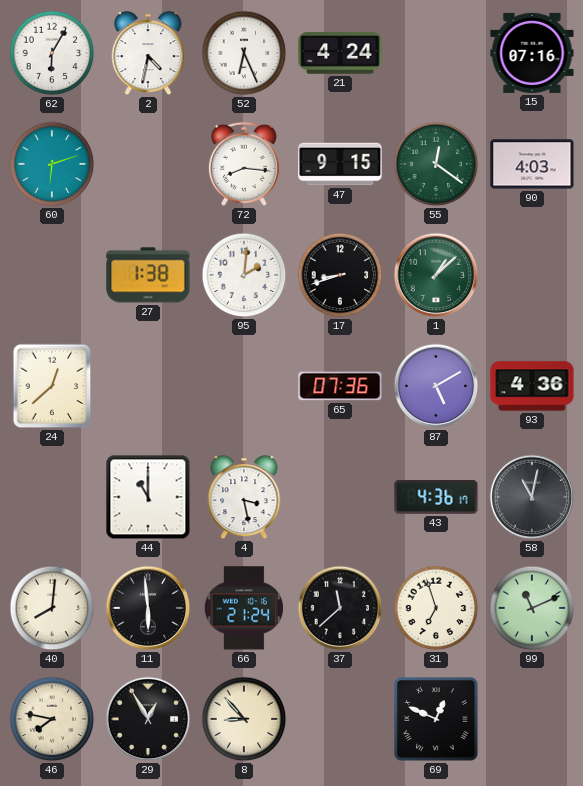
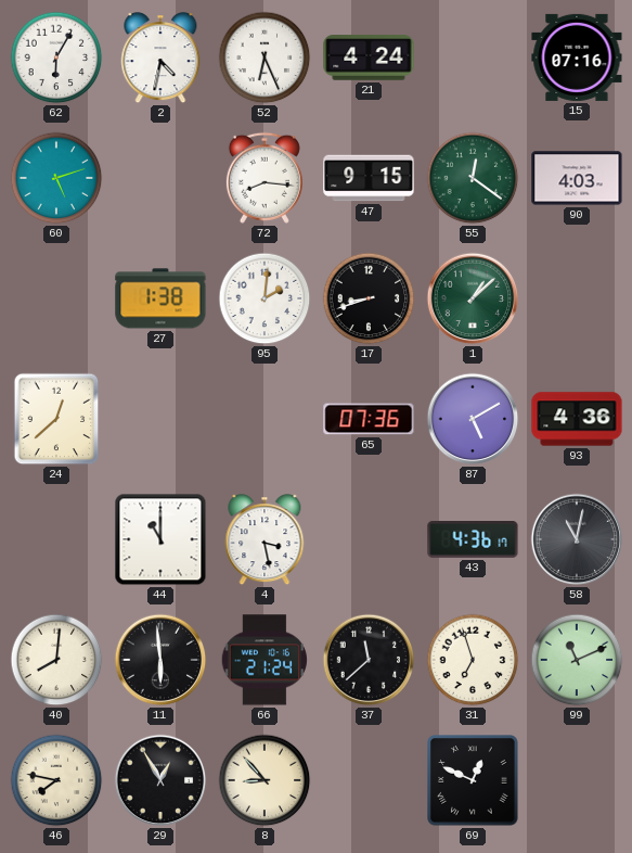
60: 6:12 -> 5:12 (56, 178)
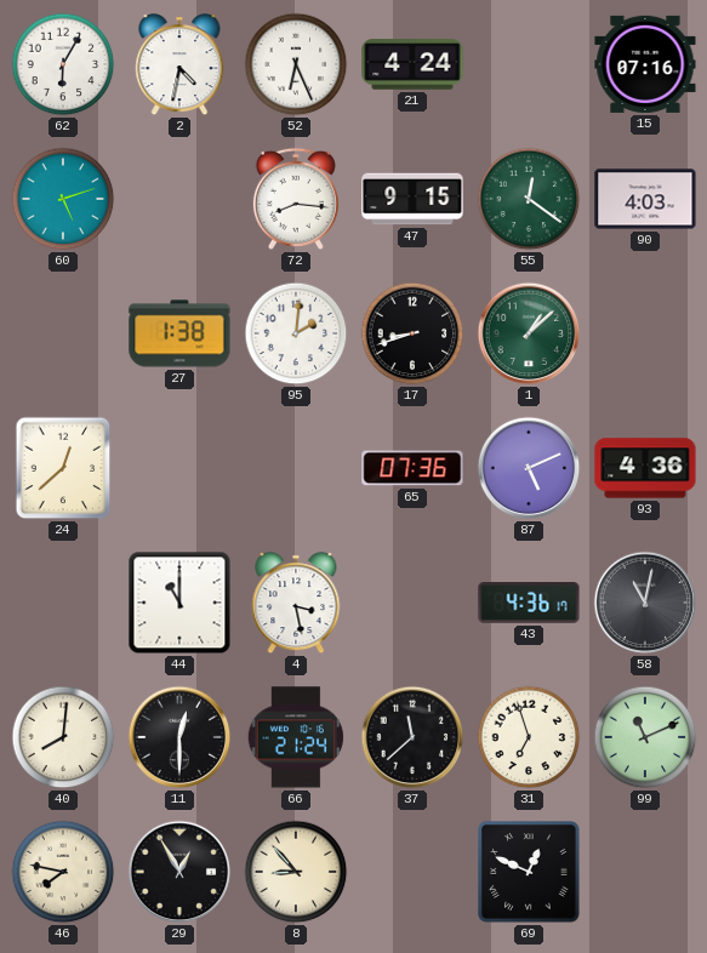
87: 5:10 -> 5:11 (529, 468)
11: 5:59 -> 12:30 (179, 737)
